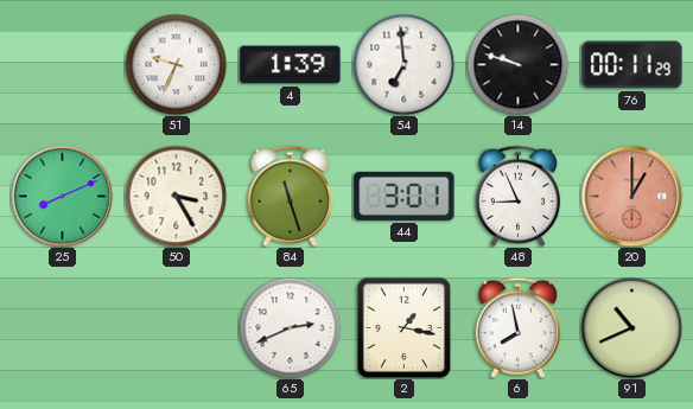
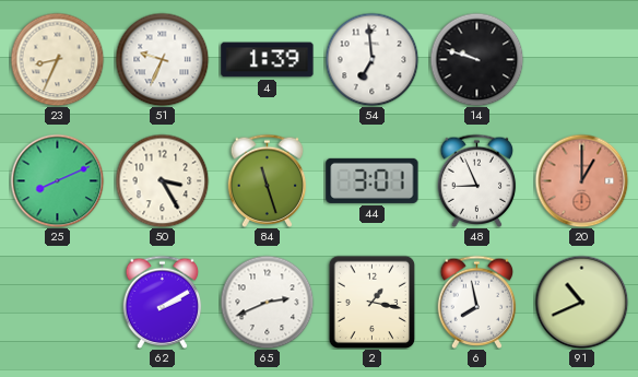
23: none -> 8:34 (57, 59)
76: 00:11 -> none (632, 65)
62: none -> 2:10 (163, 302)
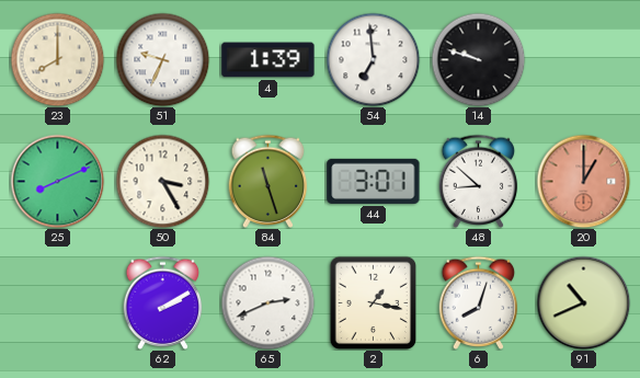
23: 8:34 -> 8:00 (57, 59)
48: 8:56 -> 8:52 (479, 181)
6: 7:58 -> 8:03 (479, 302)
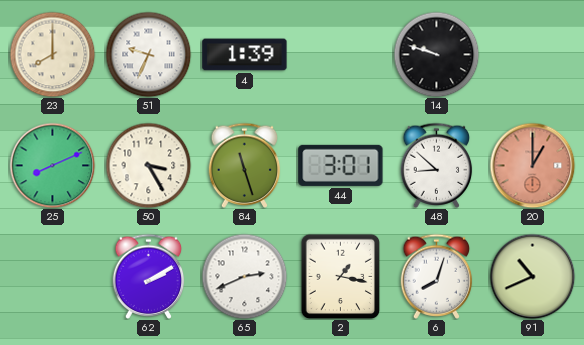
54: 6:59 -> none (373, 59)
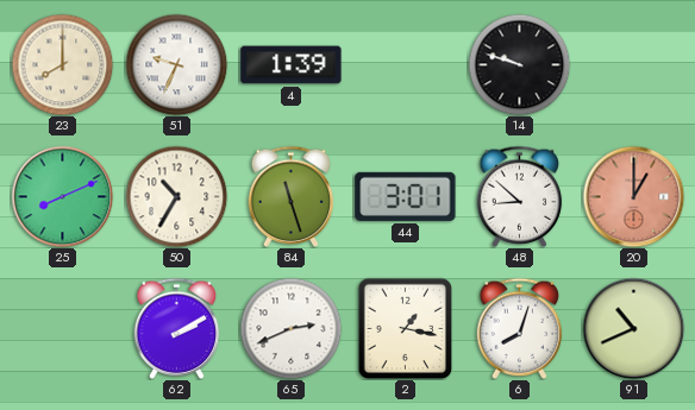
50: 3:25 -> 10:35 (176, 196)
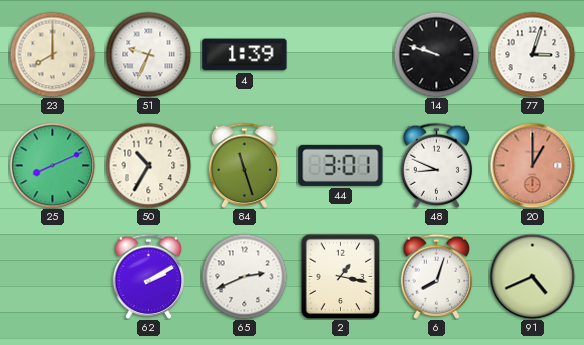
77: none -> 3:03 (532, 54)
48: 8:52 -> 8:49 (437, 165)
91: 10:41 -> 4:41 (532, 276)
